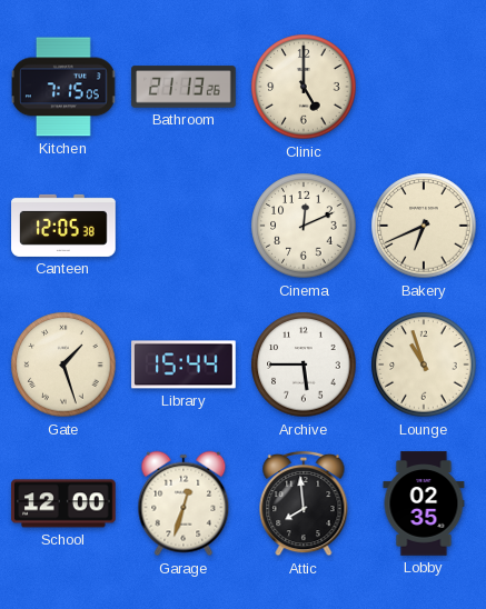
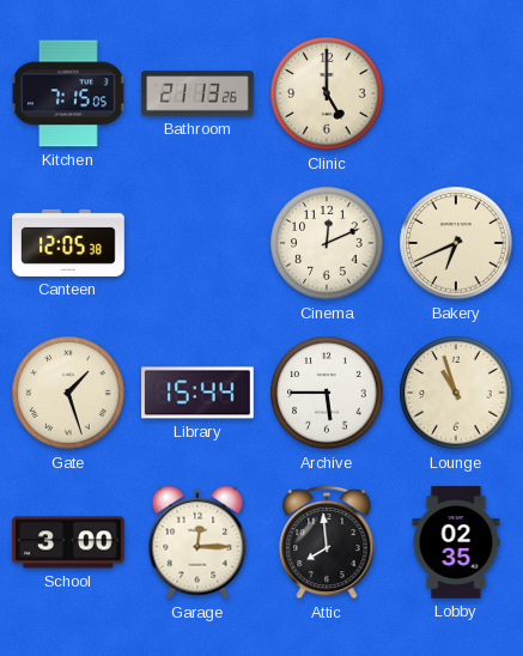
School: 12:00 -> 3:00 (68, 542)
Garage: 12:33 -> 12:15 (197, 542)
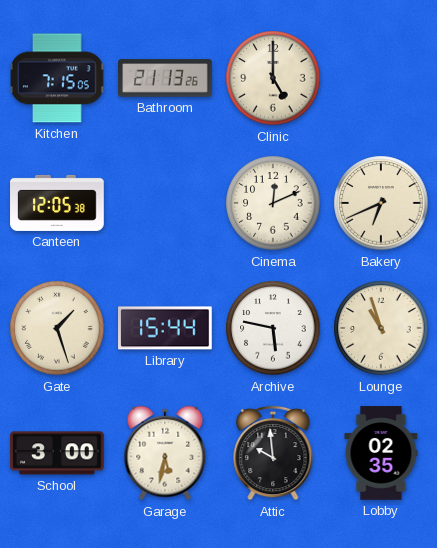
Archive: 5:45 -> 5:47 (273, 328)
Garage: 12:15 -> 5:32 (165, 453)
Attic: 7:59 -> 9:59 (273, 453)
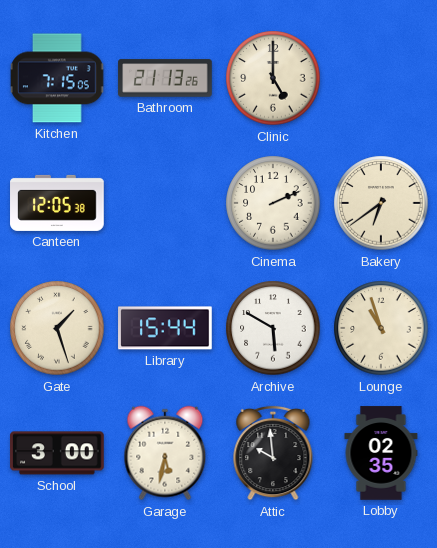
Cinema: 12:11 -> 2:11 (273, 203)
Bakery: 6:41 -> 6:39 (381, 203)
Archive: 5:47 -> 5:50 (273, 328)
